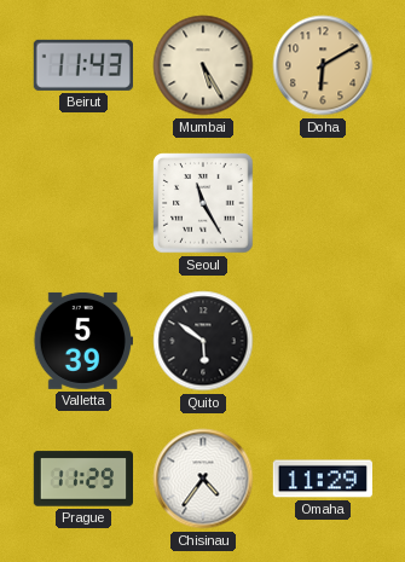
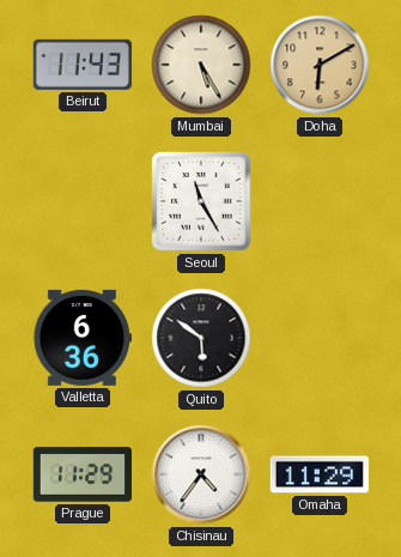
Valletta: 5:39 -> 6:36 (81, 338)
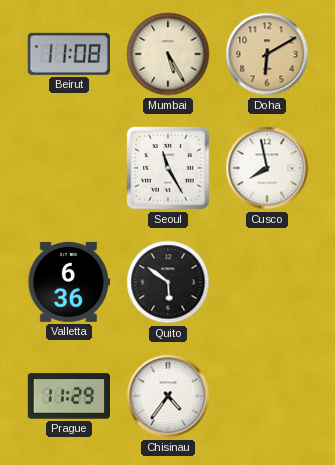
Beirut: 11:43 -> 11:08 (69, 54)
Cusco: none -> 7:58 (267, 168)
Omaha: 11:29 -> none (318, 474)
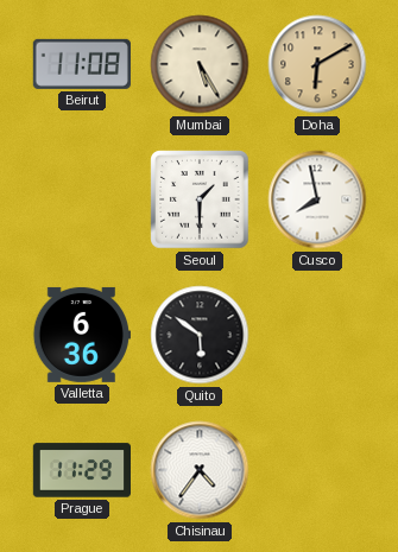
Seoul: 11:25 -> 1:30 (200, 199)
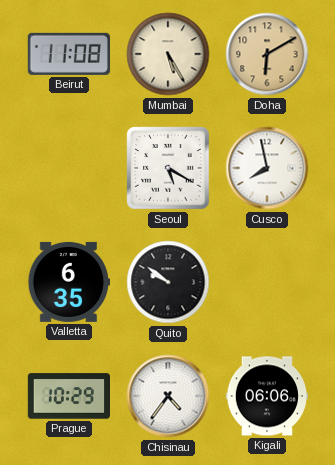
Seoul: 1:30 -> 5:20 (168, 168)
Valletta: 6:36 -> 6:35 (68, 282)
Quito: 5:51 -> 9:51 (168, 282)
Prague: 11:29 -> 10:29 (68, 396)
Kigali: none -> 06:06 (266, 396)
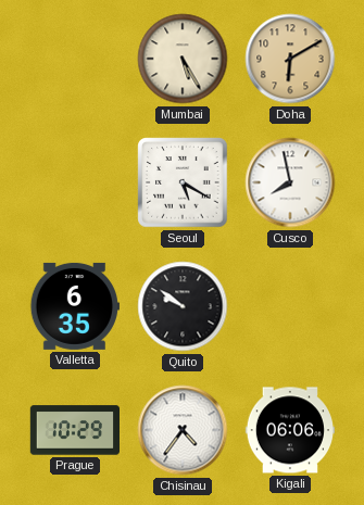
Beirut: 11:08 -> none (69, 54)
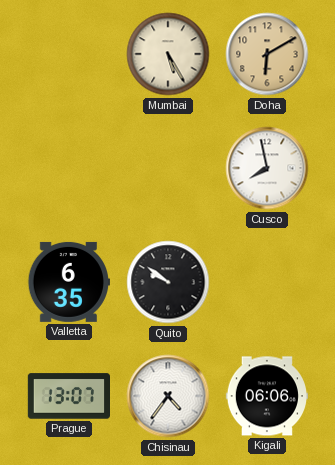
Seoul: 5:20 -> none (183, 182)
Prague: 10:29 -> 13:07 (68, 396)
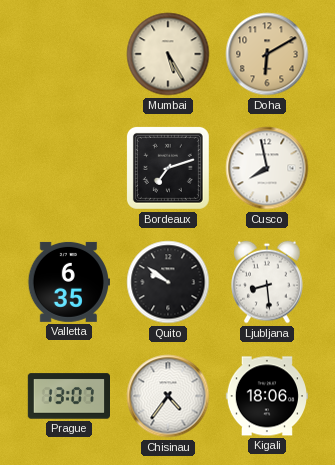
Bordeaux: none -> 7:12 (168, 168)
Ljubljana: none -> 8:29 (267, 282)
Kigali: 06:06 -> 18:06 (266, 396)
